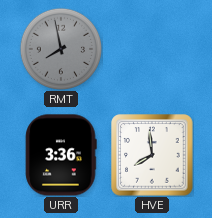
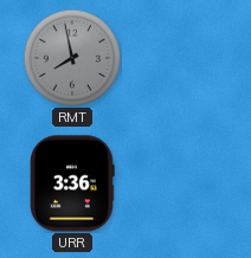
HVE: 7:59 -> none (152, 155)
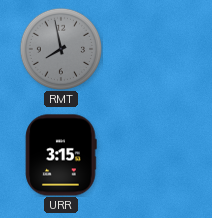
URR: 3:36 -> 3:15 (61, 155)
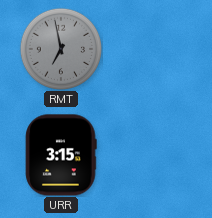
RMT: 7:58 -> 6:58 (60, 48)
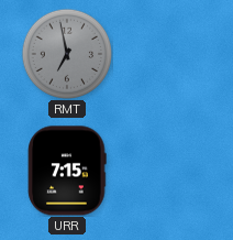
URR: 3:15 -> 7:15 (67, 171)
